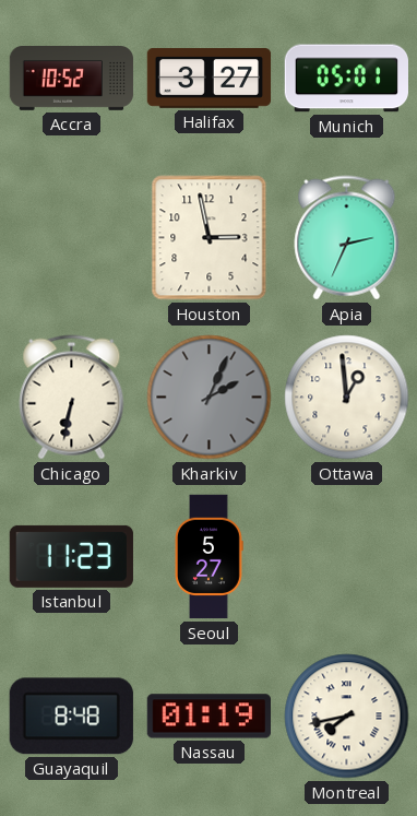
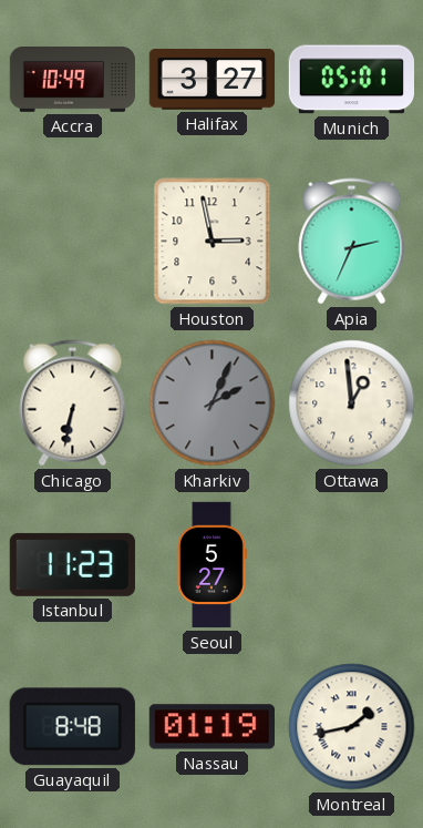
Accra: 10:52 -> 10:49 (73, 80)
Montreal: 7:43 -> 1:43 (352, 727)
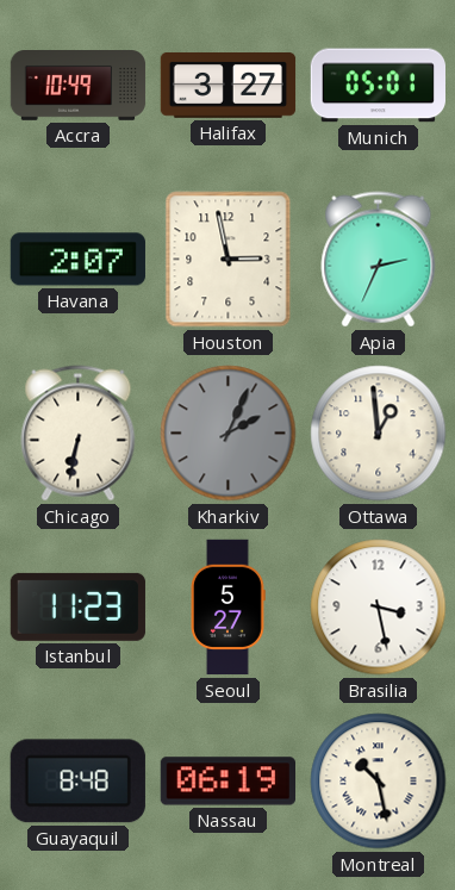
Havana: none -> 2:07 (77, 260)
Brasilia: none -> 3:28 (379, 608)
Nassau: 01:19 -> 06:19 (227, 782)
Montreal: 1:43 -> 10:28 (379, 782)
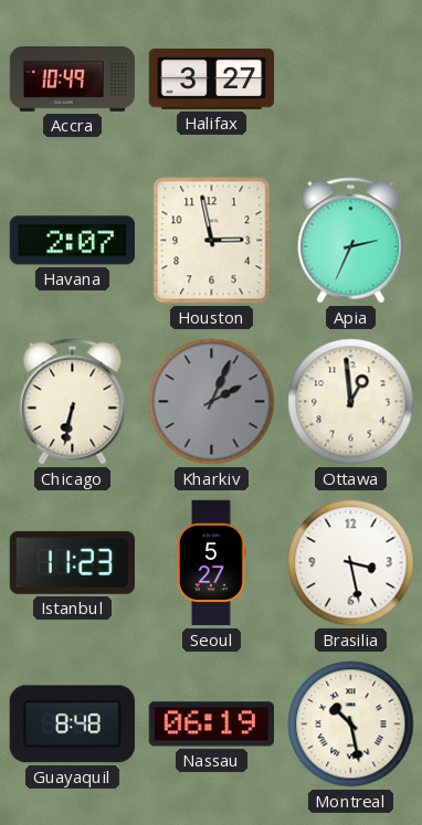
Munich: 05:01 -> none (378, 86)
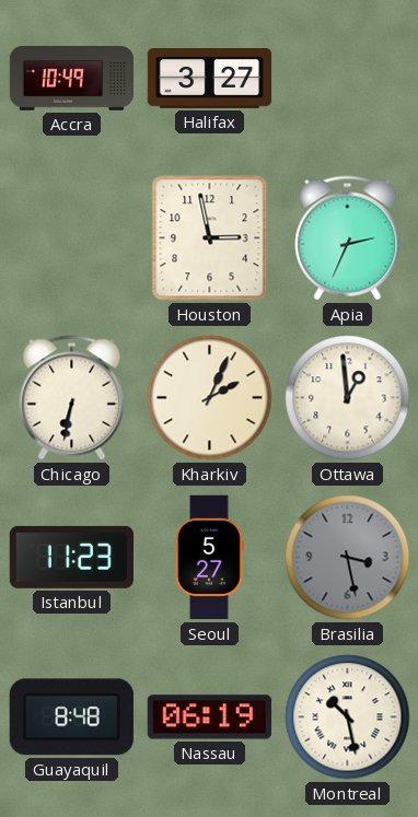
Havana: 2:07 -> none (72, 241)
Kharkiv dial: grey -> cream (210, 398)
Brasilia dial: white -> grey (348, 558)
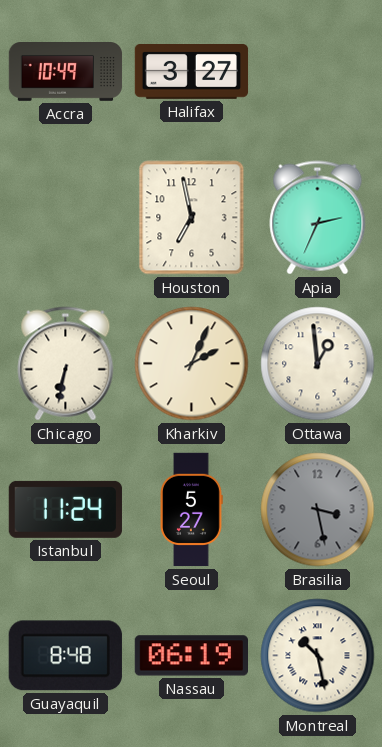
Houston: 2:58 -> 6:58 (192, 218)
Istanbul: 11:23 -> 11:24 (65, 509)
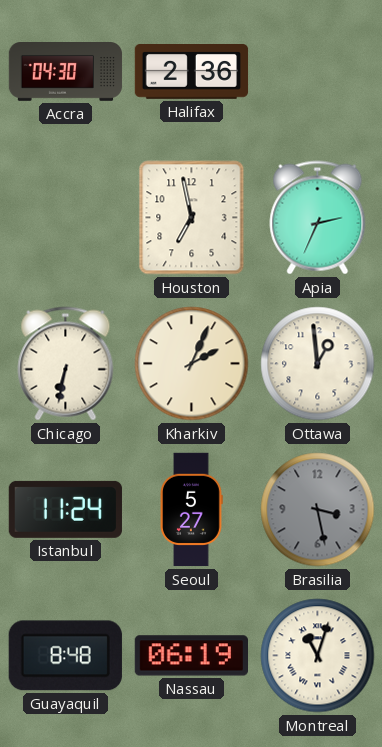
Accra: 10:49 -> 04:30 (66, 72)
Halifax: 3:27 -> 2:36 (192, 72)
Montreal: 10:28 -> 11:03 (318, 656)
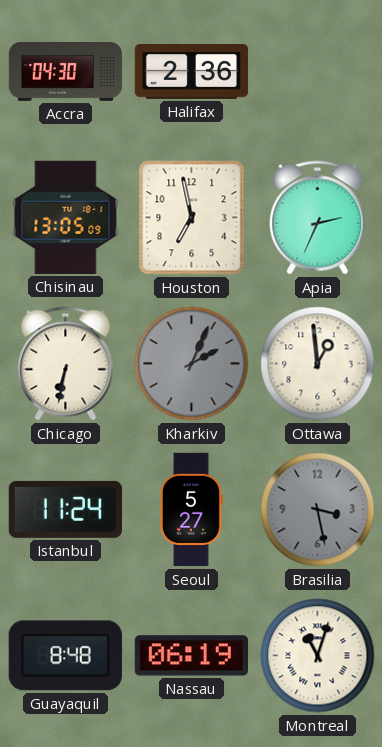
Chisinau: none -> 13:05 (66, 217)
Kharkiv dial: cream -> grey (192, 364)
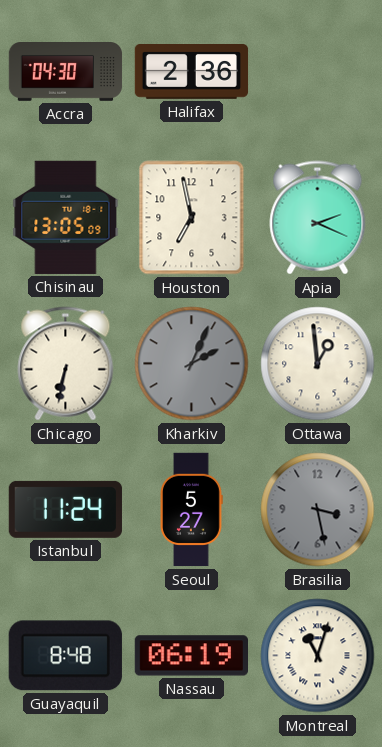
Apia: 2:34 -> 2:19 (318, 218)
